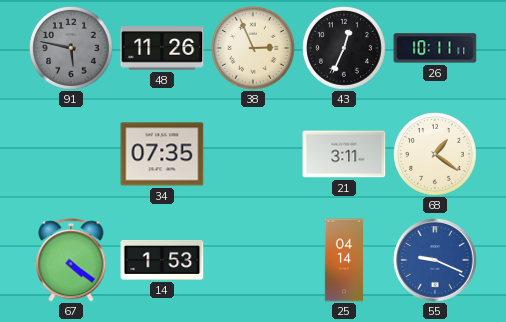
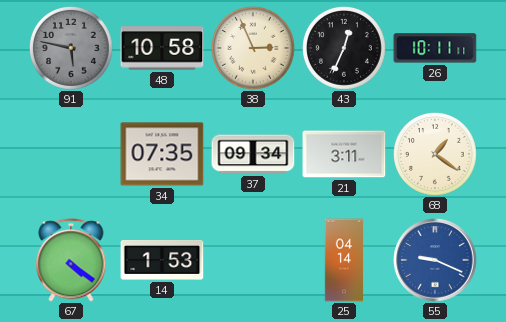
48: 11:26 -> 10:58 (162, 48)
37: none -> 09:34 (253, 154)
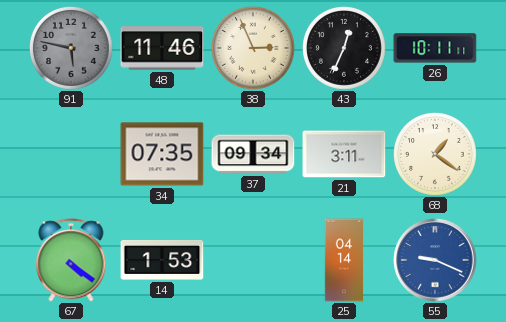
48: 10:58 -> 11:46 (162, 48)
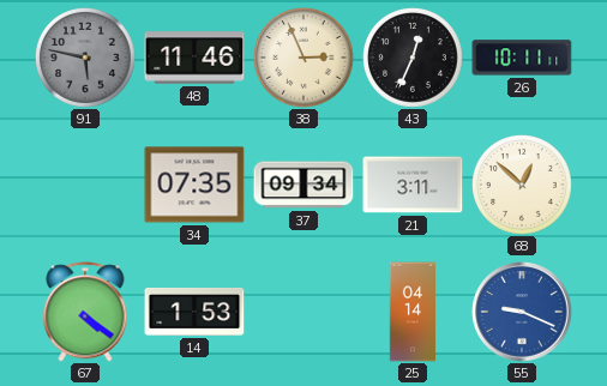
68: 1:21 -> 12:52 (523, 186)
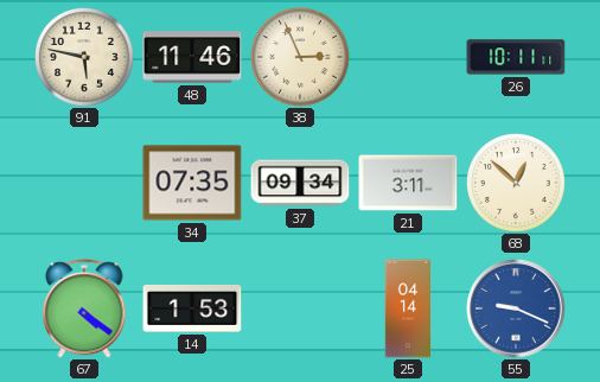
91 dial: grey -> cream (85, 58)
43: 12:34 -> none (414, 59)
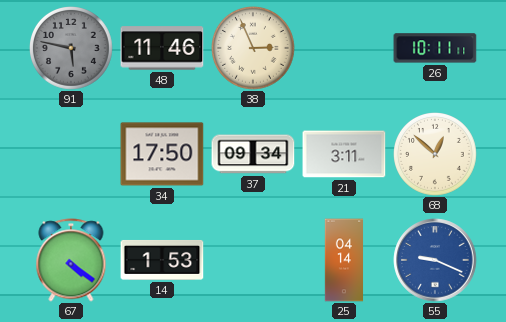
91 dial: cream -> grey (72, 49)
34: 07:35 -> 17:50 (162, 154)
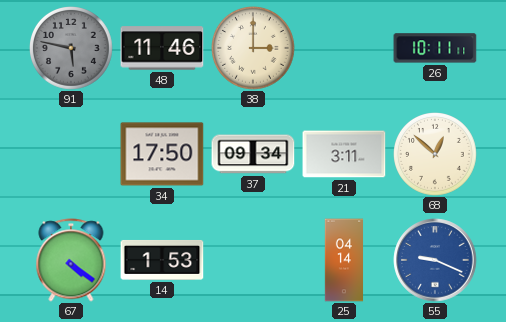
38: 2:56 -> 3:00 (254, 49)
